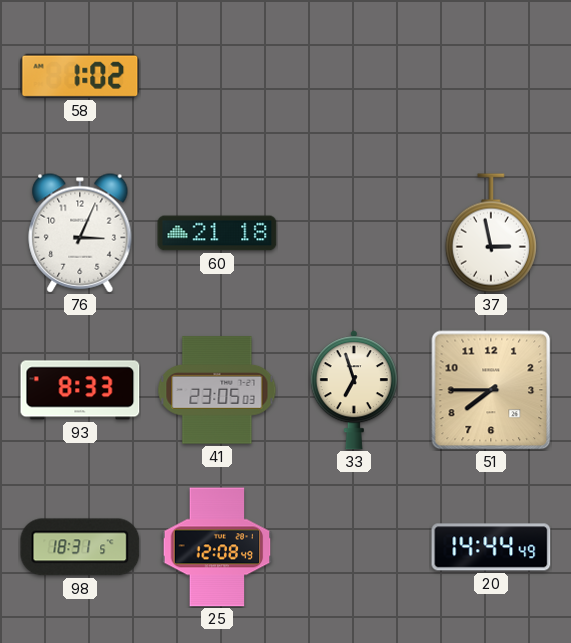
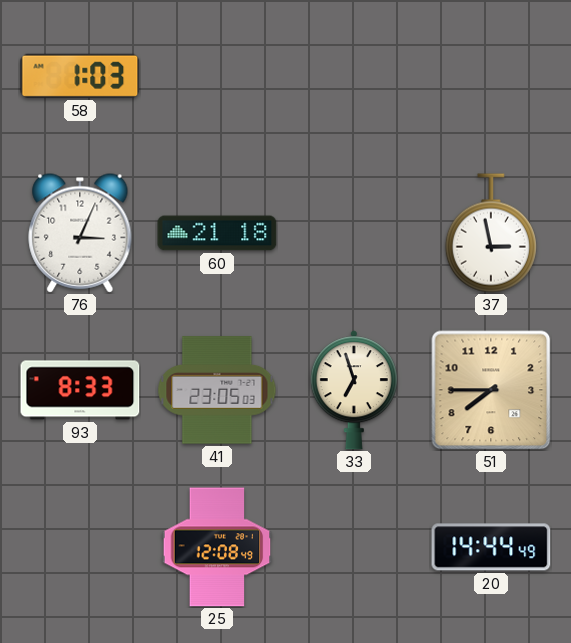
58: 1:02 -> 1:03 (80, 76)
98: 18:31 -> none (80, 547)
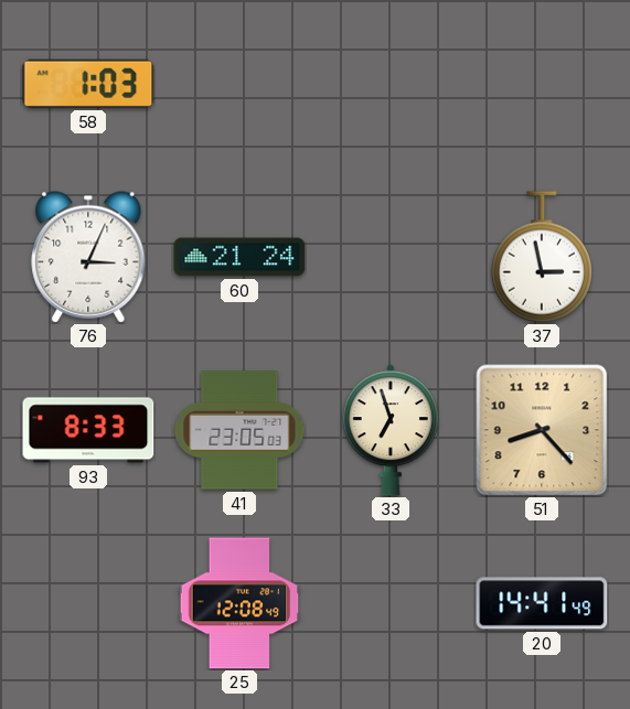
60: 21:18 -> 21:24 (239, 257)
51: 7:45 -> 8:23 (542, 430)
20: 14:44 -> 14:41 (542, 603)
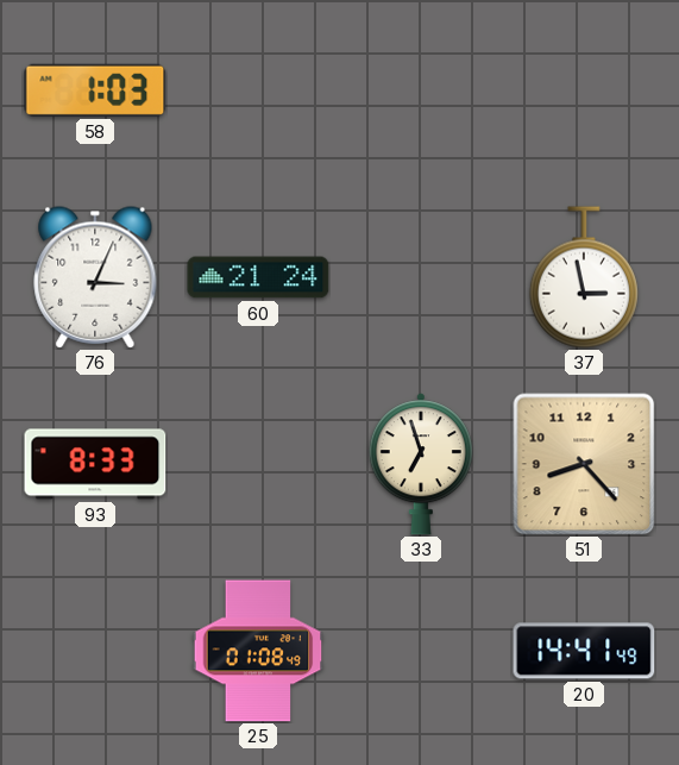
41: 23:05 -> none (239, 430)
25: 12:08 -> 01:08 (258, 651)
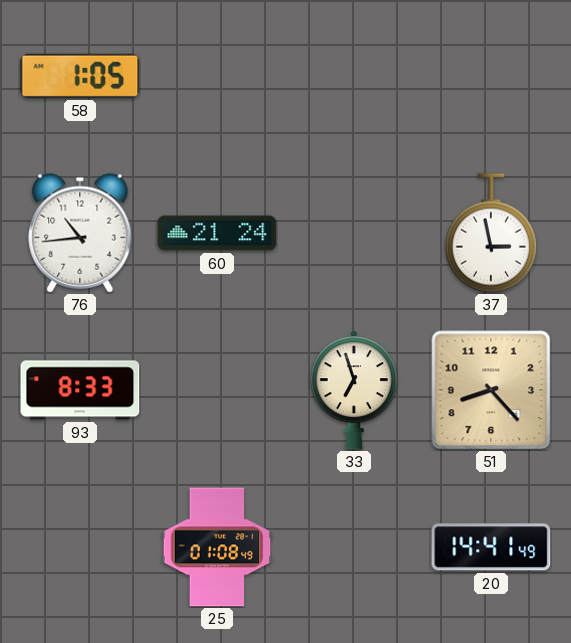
58: 1:03 -> 1:05 (80, 76)
76: 3:04 -> 10:44 (80, 233)
